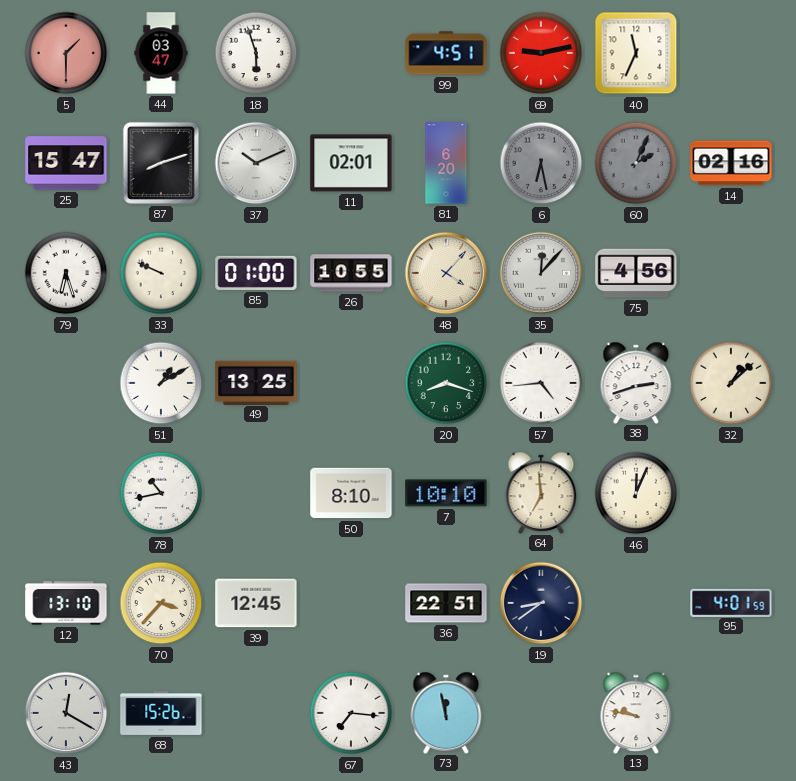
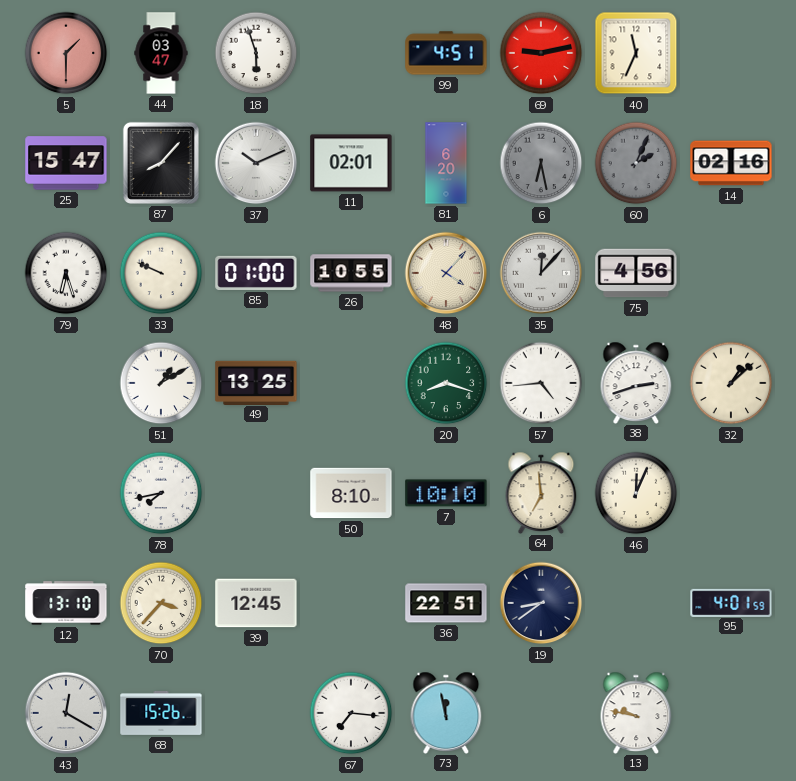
87: 8:12 -> 8:07 (161, 163)
78: 10:43 -> 7:43 (161, 493)
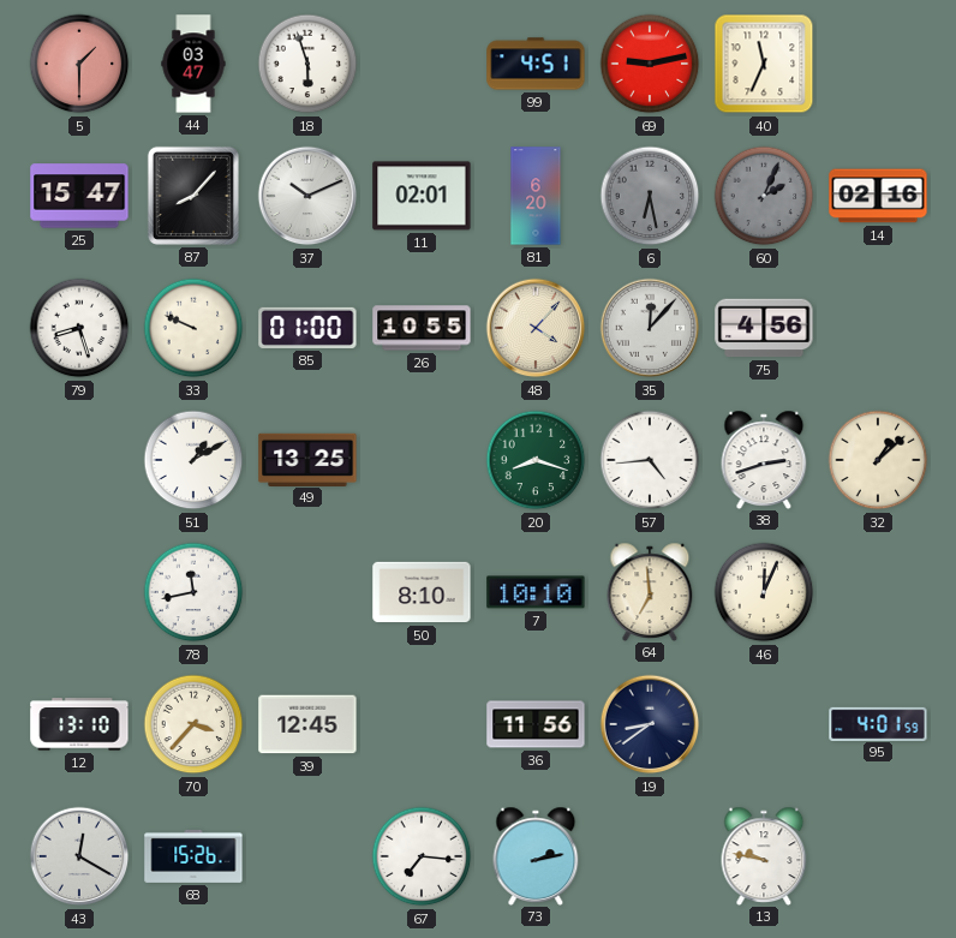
79: 6:27 -> 8:27 (79, 328)
78: 7:43 -> 11:43 (193, 592)
36: 22:51 -> 11:56 (536, 724)
73: 11:58 -> 2:13 (536, 855)
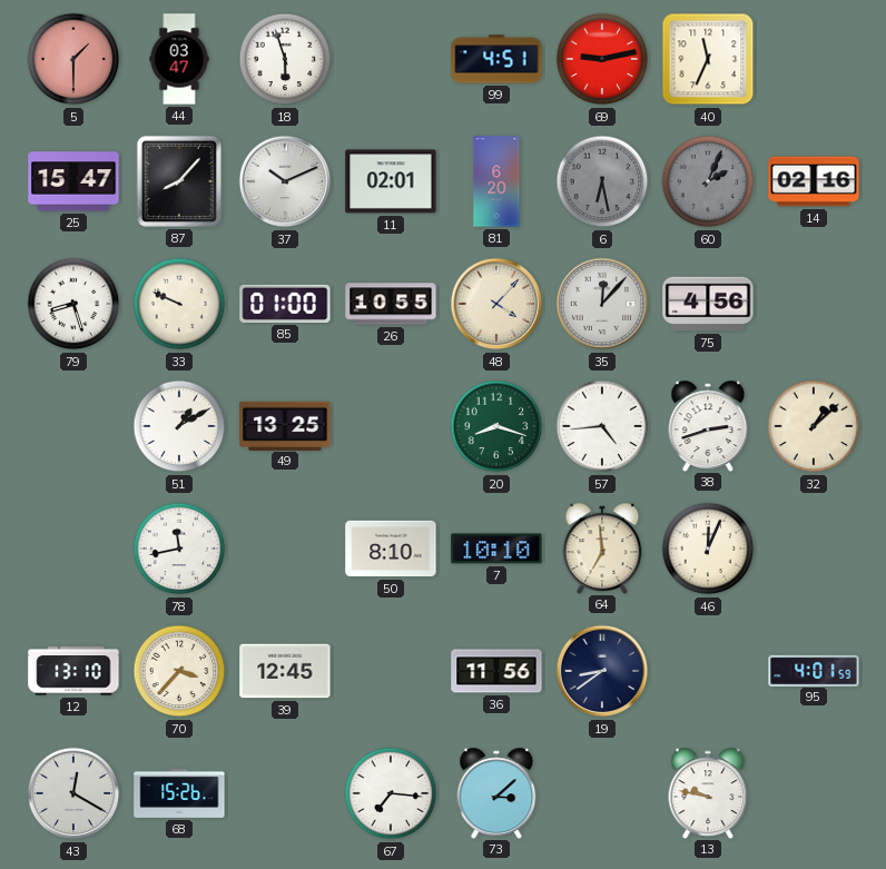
73: 2:13 -> 3:08 (496, 792)
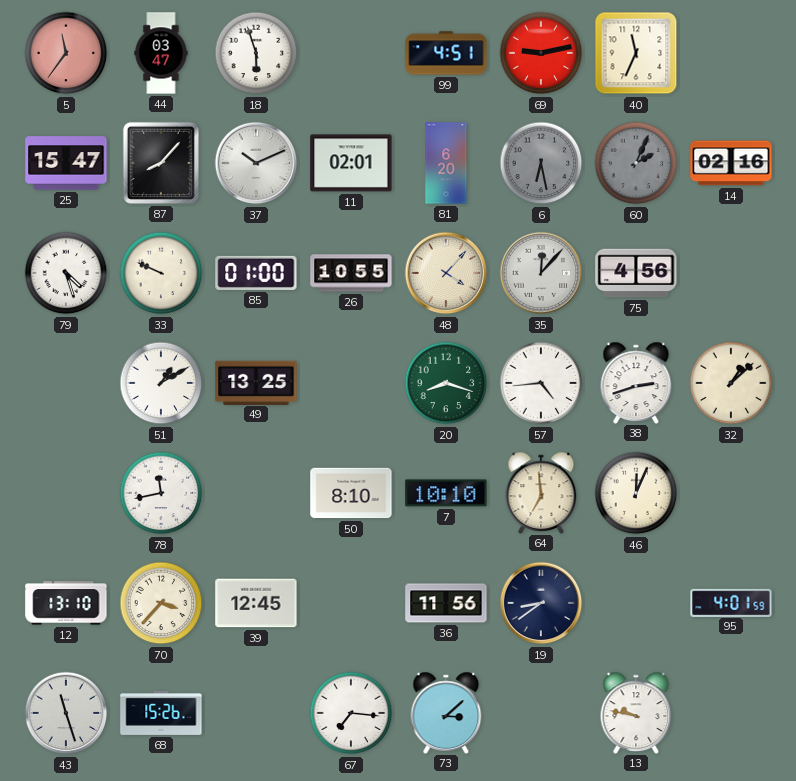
5: 1:30 -> 11:36 (66, 53)
79: 8:27 -> 4:27 (66, 273)
43: 12:20 -> 11:27 (66, 713)
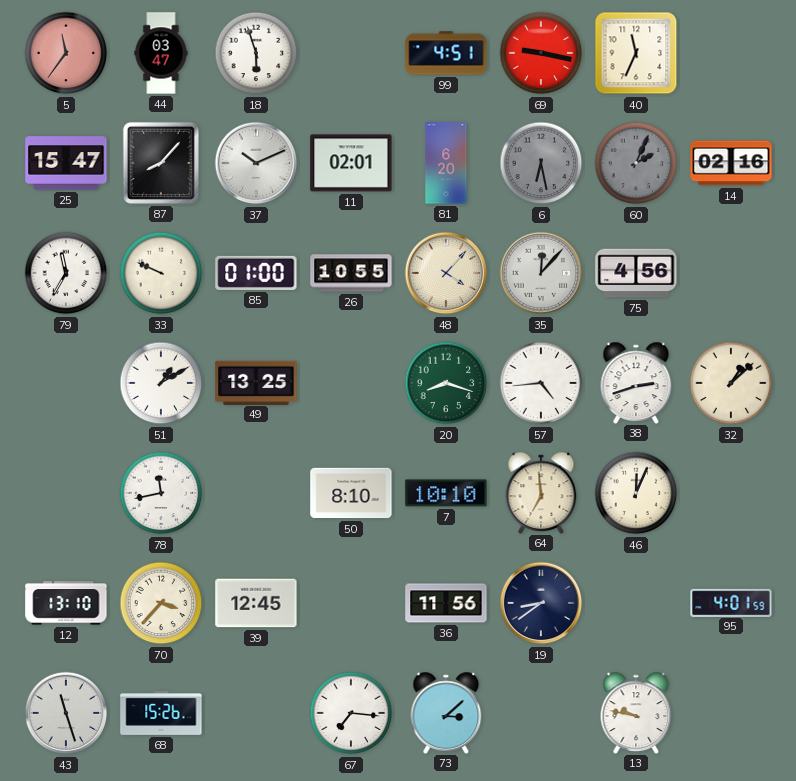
69: 9:13 -> 9:17 (541, 53)
79: 4:27 -> 11:35 (66, 273)
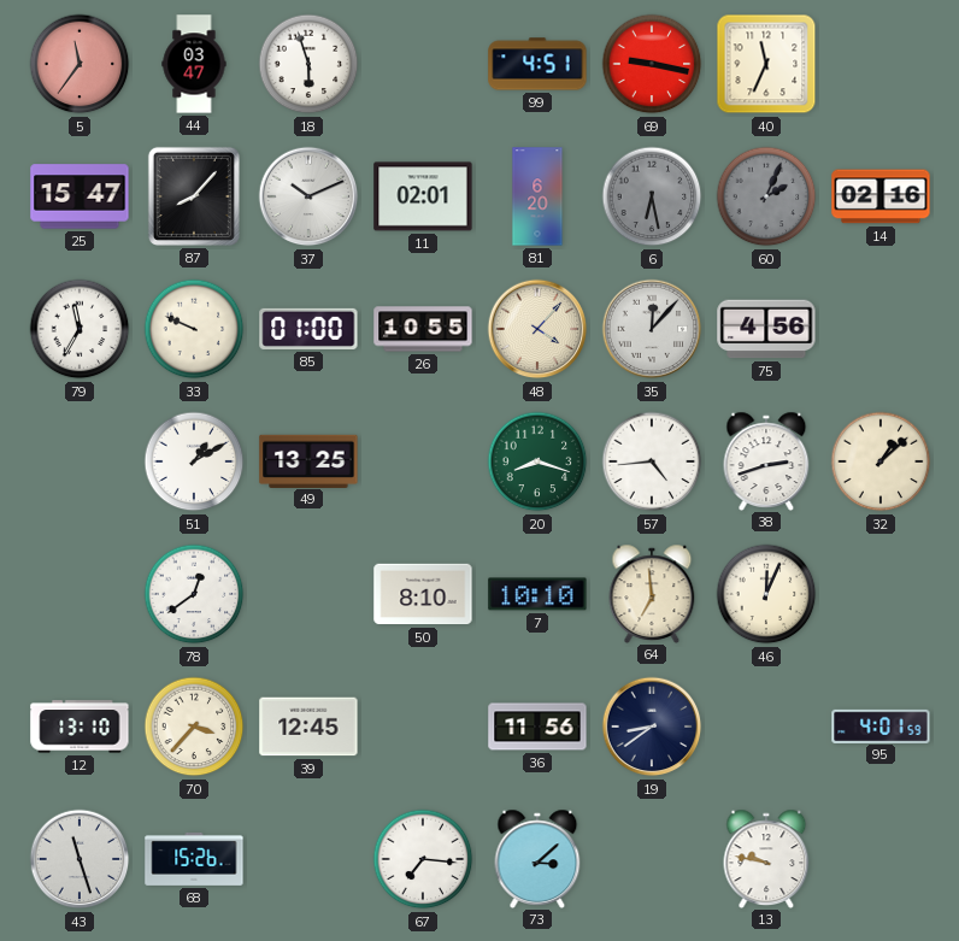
78: 11:43 -> 12:39 (194, 594)
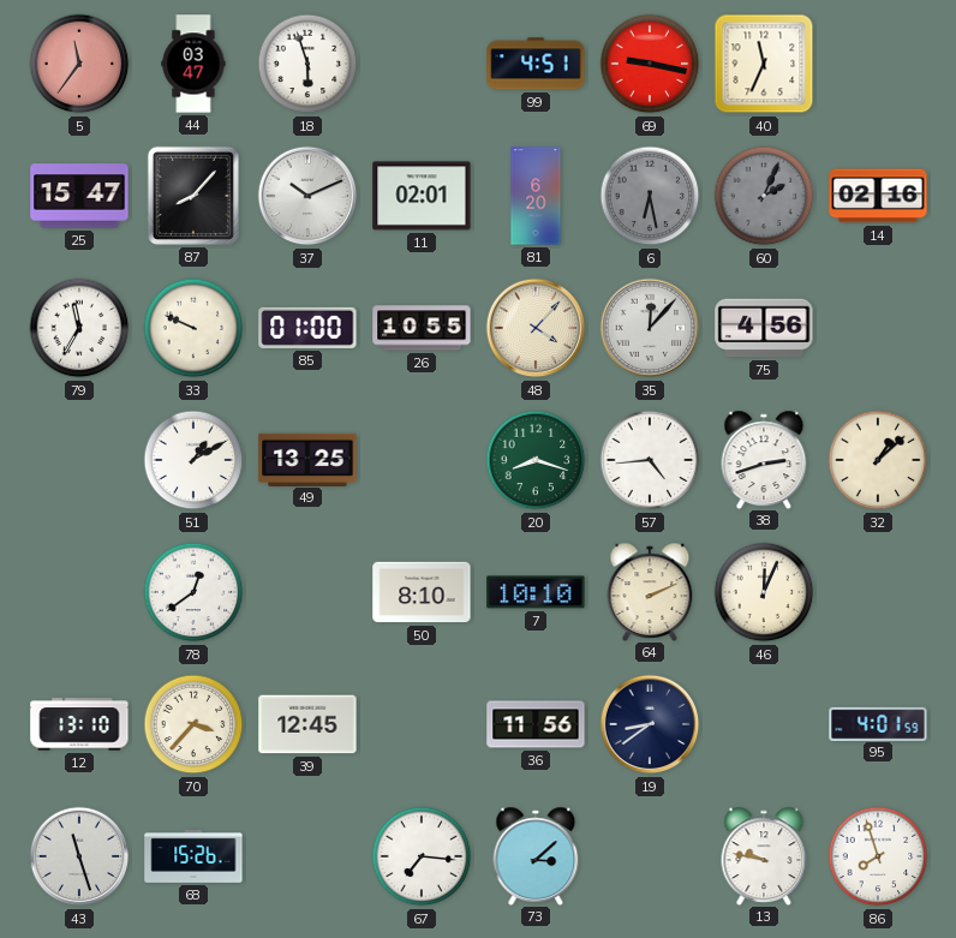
64: 6:59 -> 2:11 (650, 591)
86: none -> 7:57 (878, 856)
